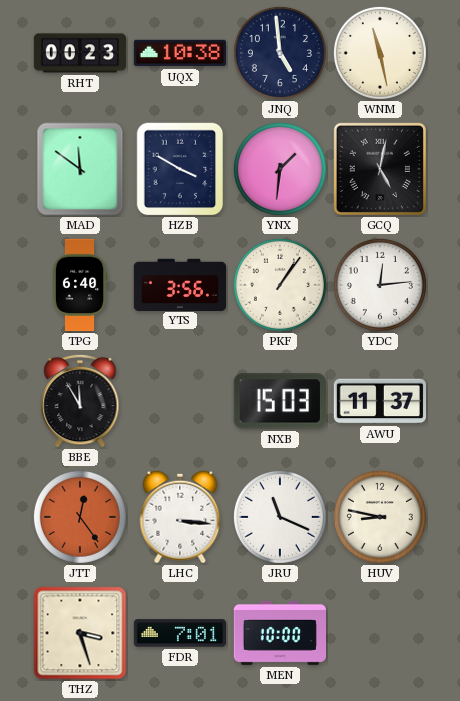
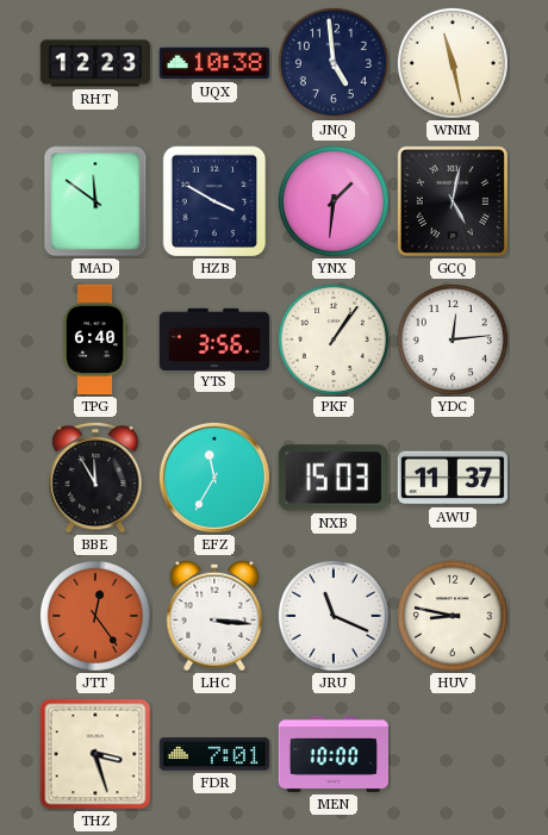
RHT: 00:23 -> 12:23 (95, 63)
EFZ: none -> 11:35 (214, 478)
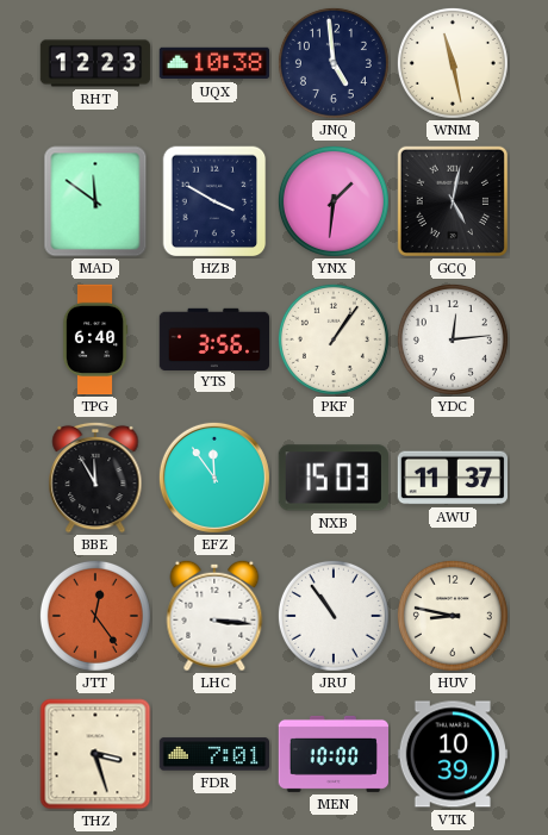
EFZ: 11:35 -> 11:54 (214, 478)
JRU: 11:19 -> 10:54 (334, 616)
VTK: none -> 10:39 (452, 754)
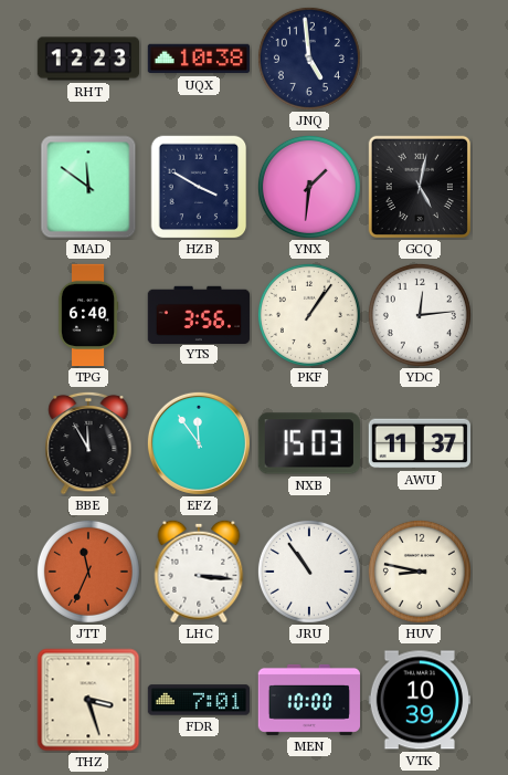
WNM: 11:28 -> none (453, 63)
JTT: 12:24 -> 11:34 (88, 572)
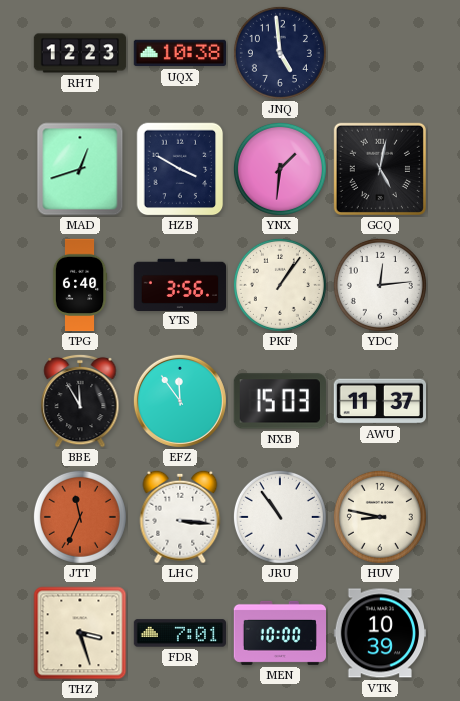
MAD: 11:51 -> 12:42 (80, 169)
